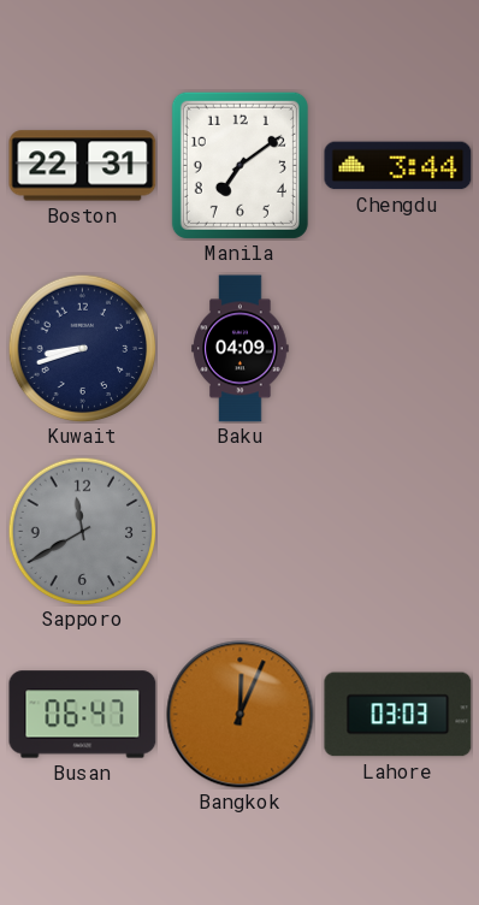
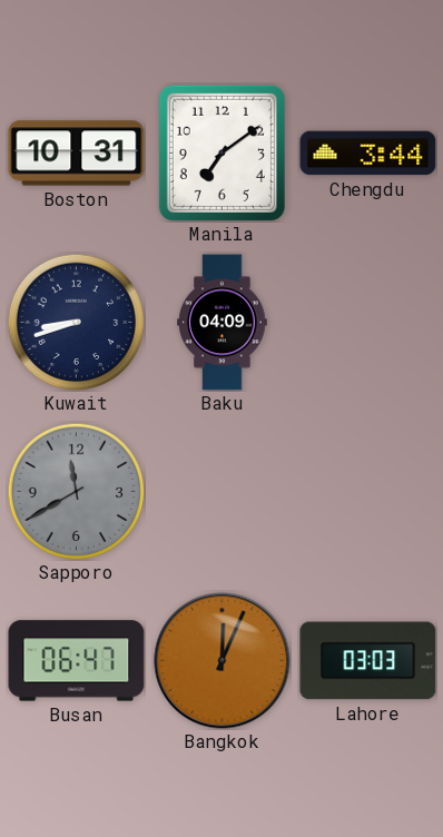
Boston: 22:31 -> 10:31 (77, 154)
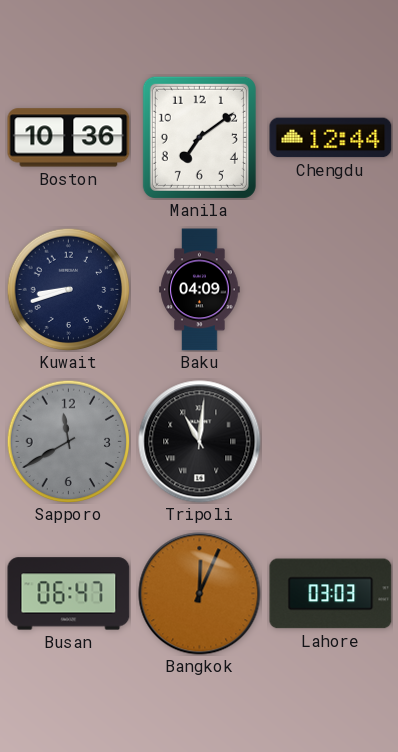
Boston: 10:31 -> 10:36 (69, 138)
Chengdu: 3:44 -> 12:44 (331, 138)
Tripoli: none -> 11:01 (200, 442)
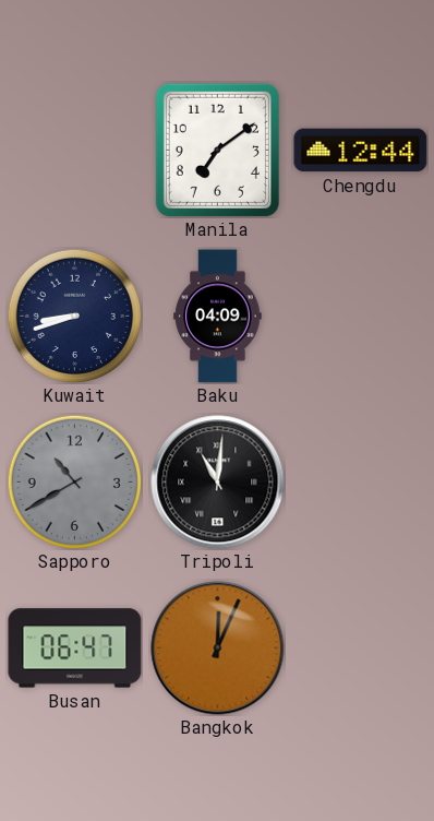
Boston: 10:36 -> none (69, 138)
Sapporo: 11:40 -> 10:40 (74, 481)
Lahore: 03:03 -> none (331, 594)
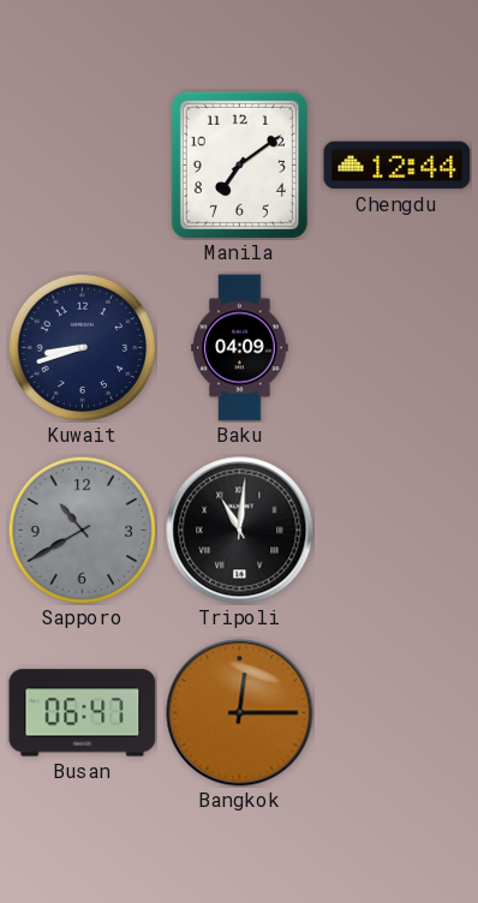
Bangkok: 12:04 -> 12:15 (240, 713)
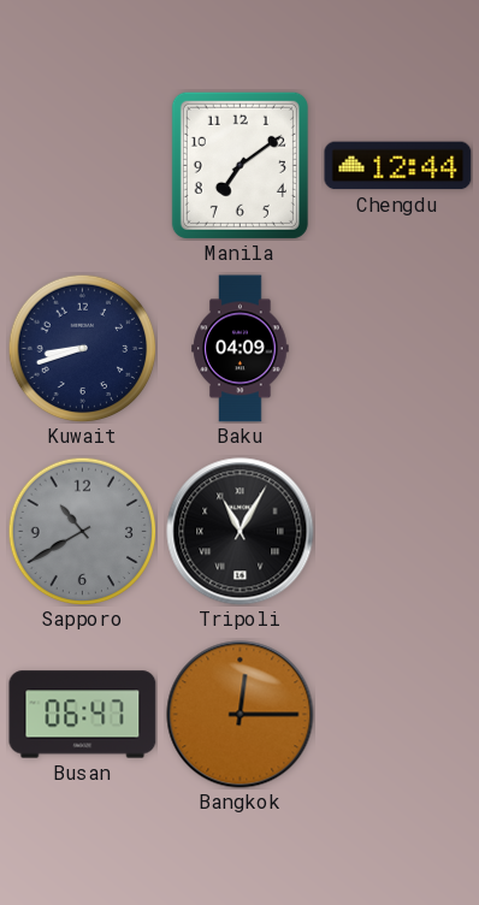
Tripoli: 11:01 -> 11:05 (241, 532)
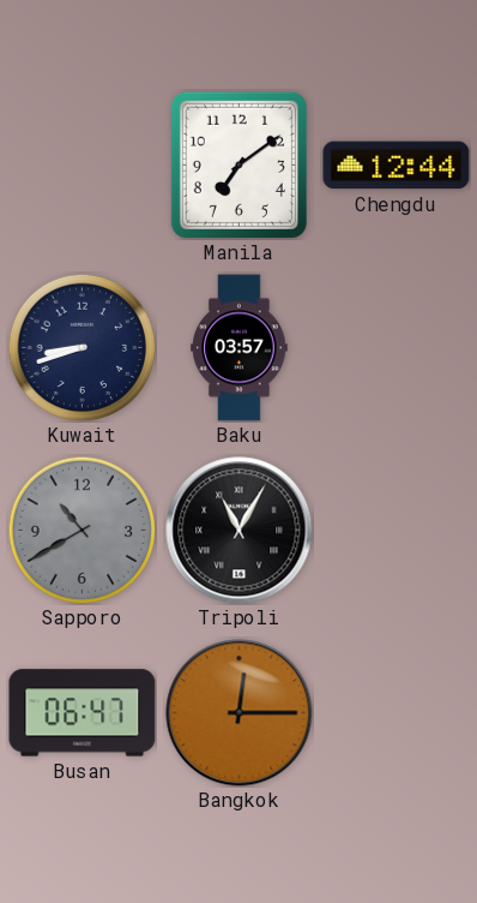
Baku: 04:09 -> 03:57 (240, 348)
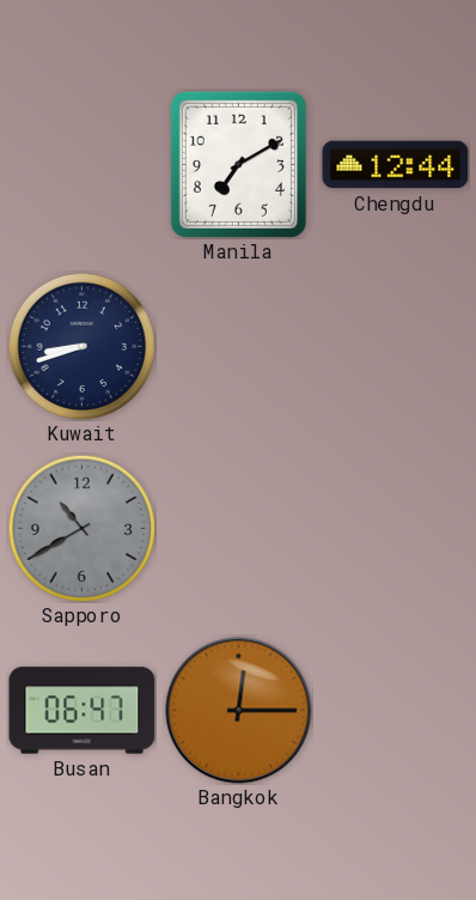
Manila: 7:09 -> 7:10 (238, 164)
Baku: 03:57 -> none (240, 348)
Tripoli: 11:05 -> none (240, 531)
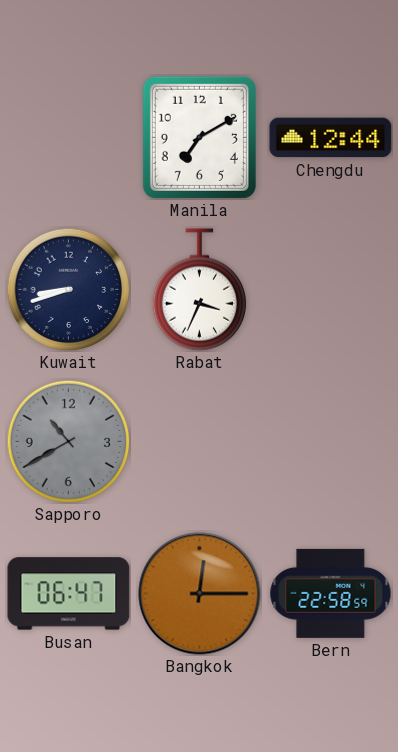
Rabat: none -> 3:34 (199, 290)
Bern: none -> 22:58 (331, 593)
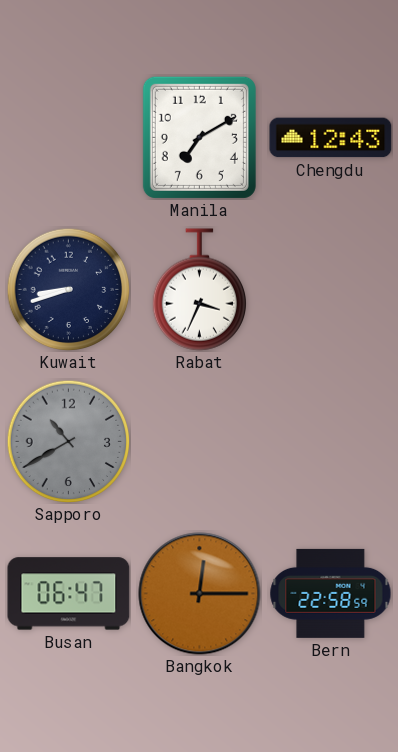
Chengdu: 12:44 -> 12:43 (331, 138)
